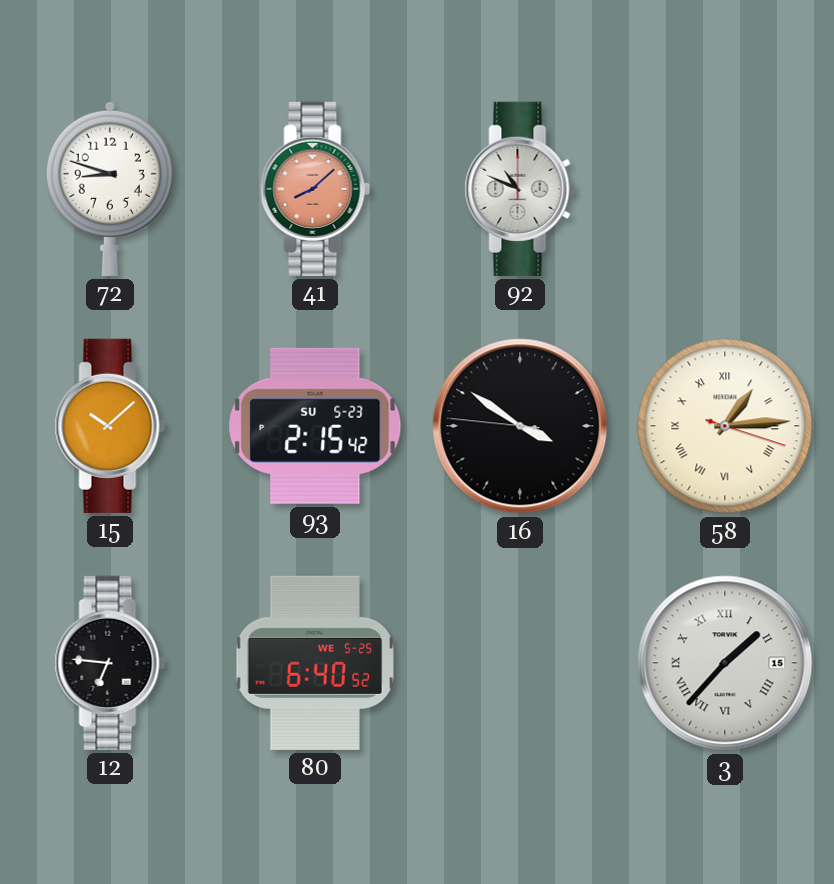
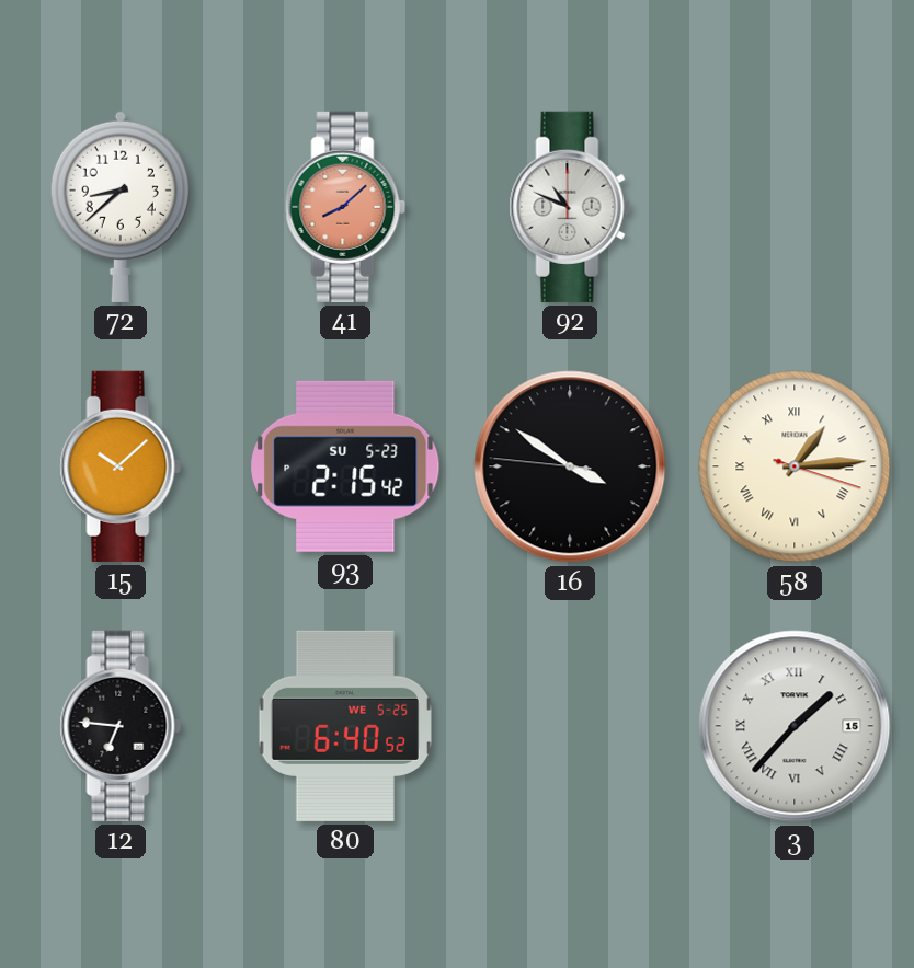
72: 8:48 -> 8:38 (121, 207)
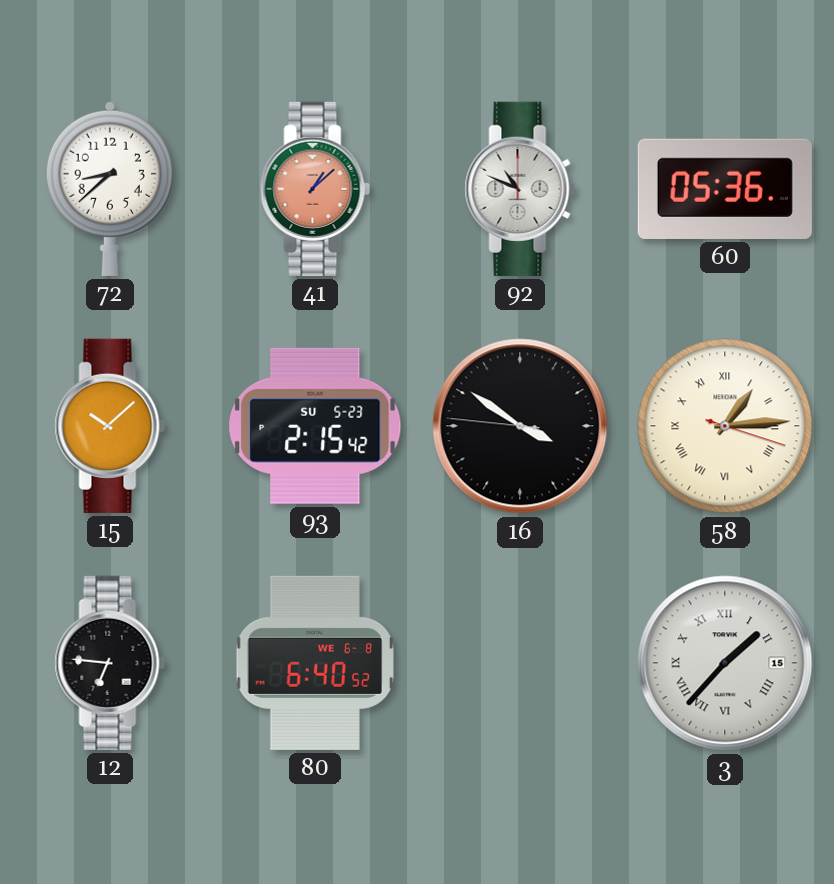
41: 8:08 -> 1:08 (315, 189)
60: none -> 05:36 (725, 189)
80 date: WE 5-25 -> WE 6-8 (315, 663)
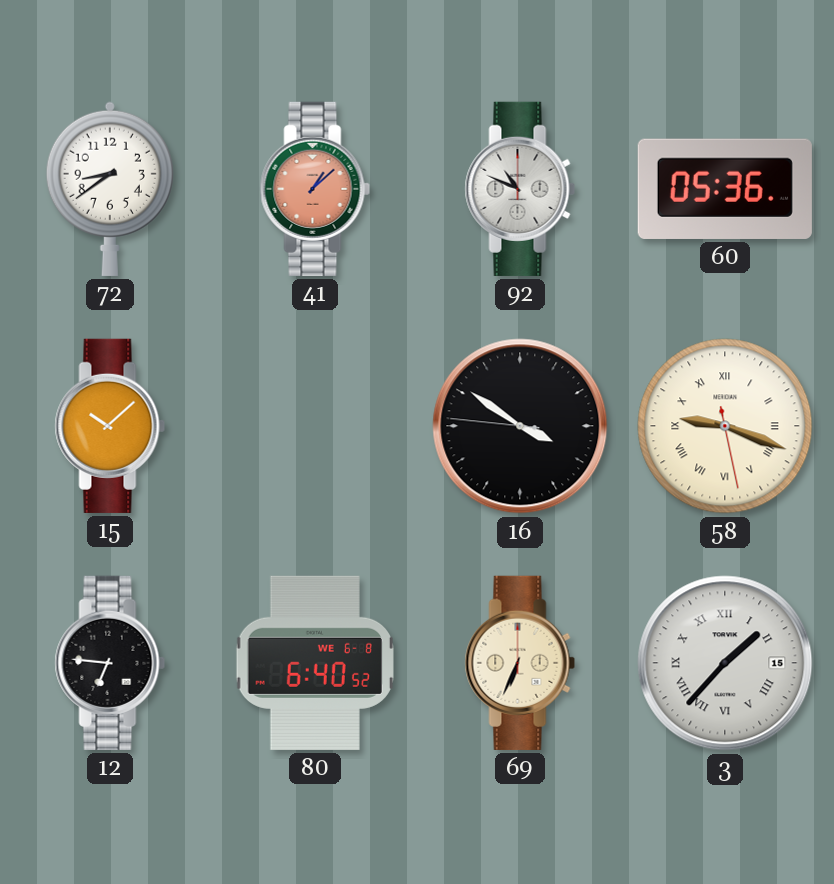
72: 8:38 -> 8:39 (110, 189)
93: 2:15 -> none (315, 426)
58: 1:14 -> 9:18 (725, 426)
69: none -> 6:34 (520, 663)
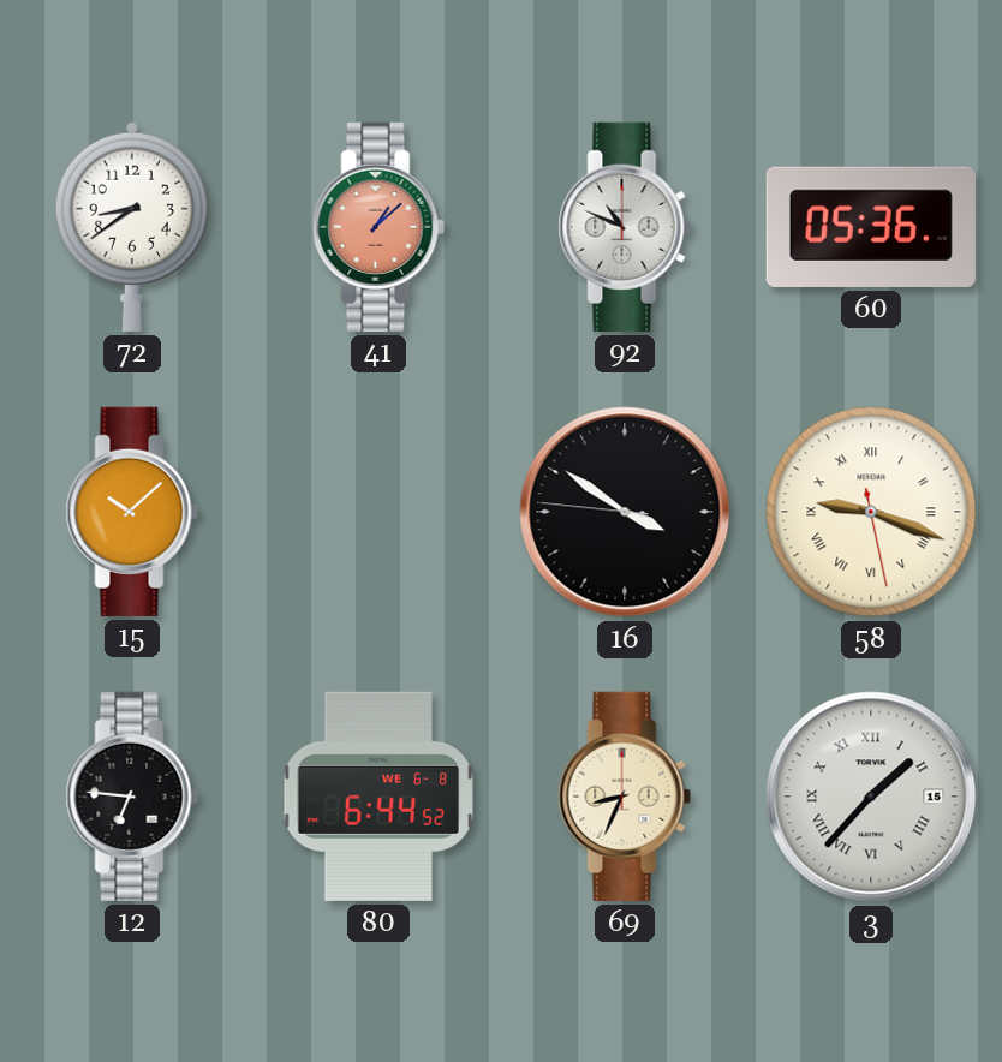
80: 6:40 -> 6:44 (378, 796)
69: 6:34 -> 8:34 (625, 796)
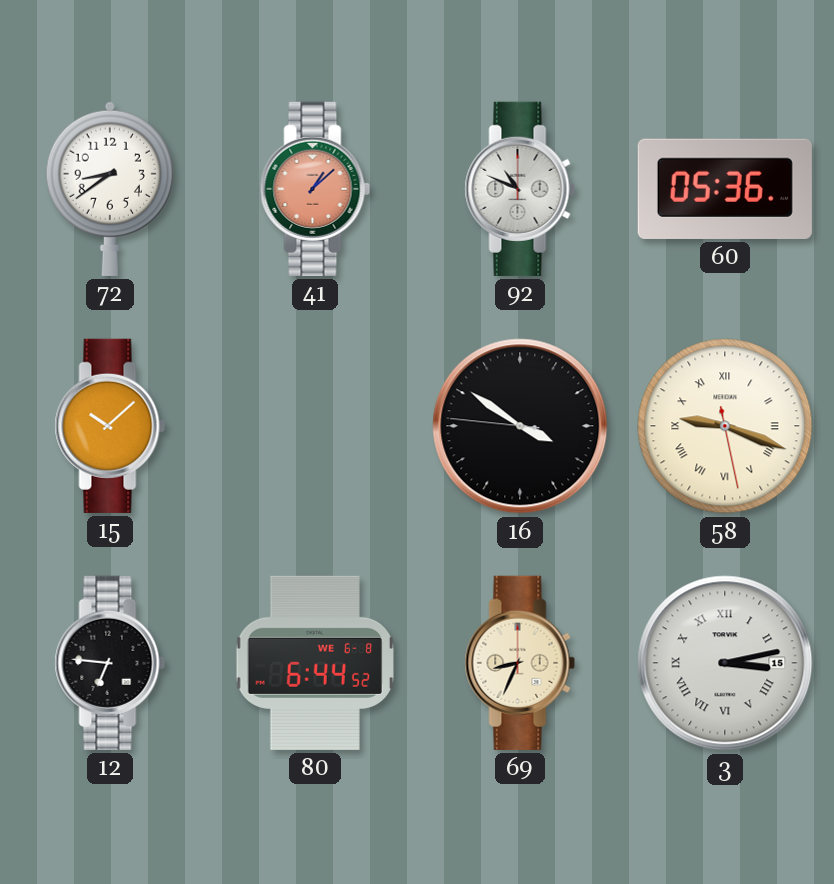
3: 1:37 -> 3:13 (725, 663)
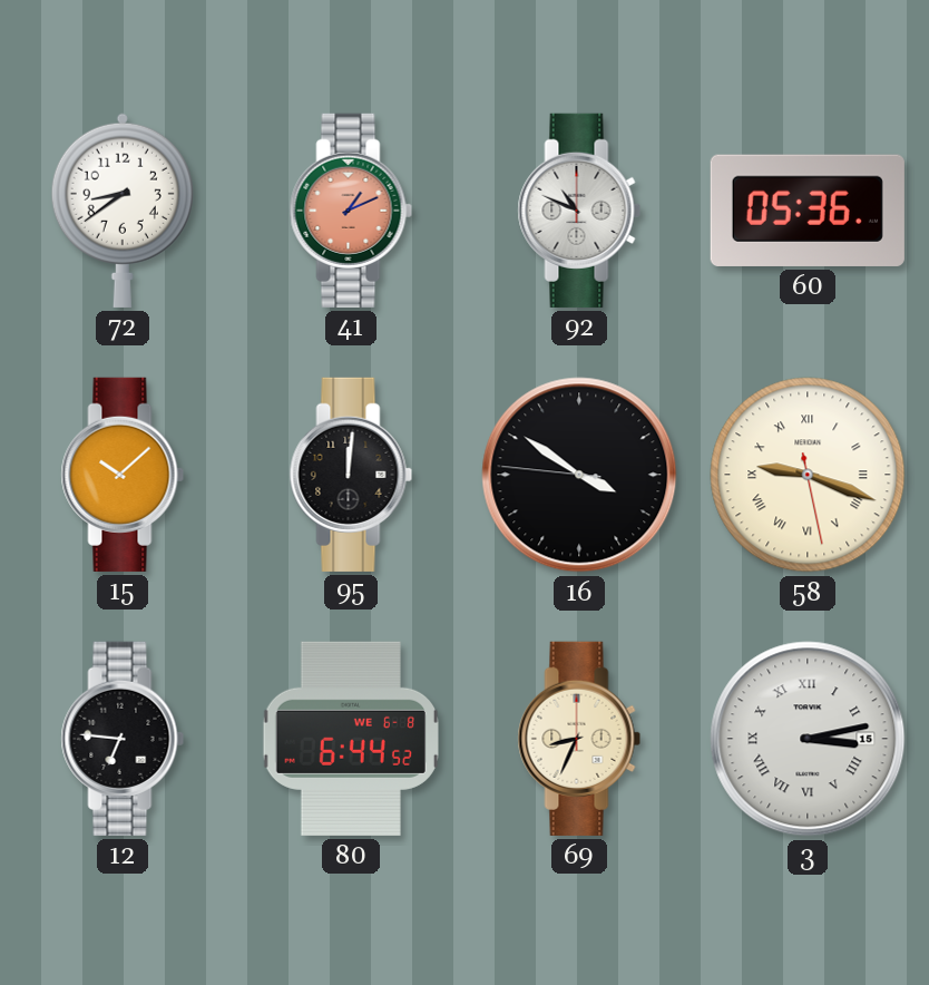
41: 1:08 -> 1:11 (351, 211)
95: none -> 12:01 (351, 475)
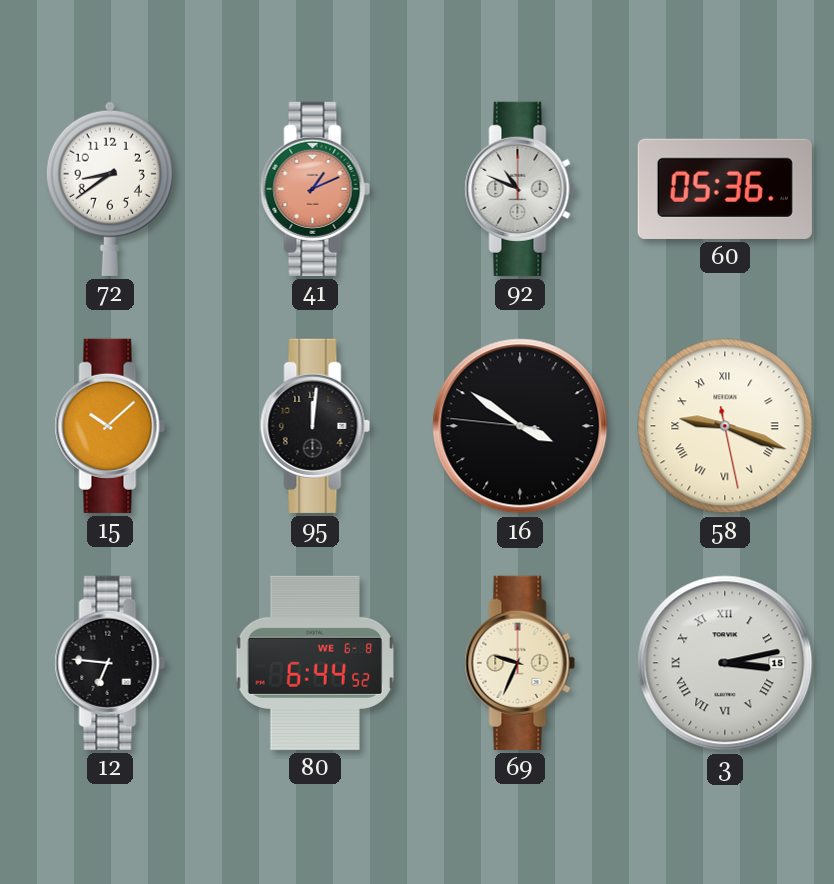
69: 8:34 -> 9:34 (520, 663)
